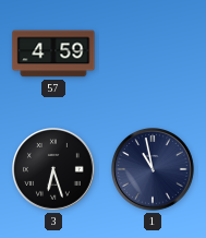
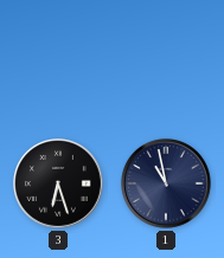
57: 4:59 -> none (53, 53)
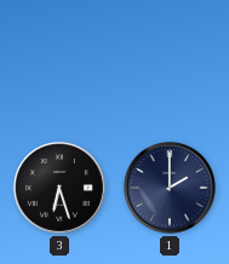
1: 10:58 -> 2:00 (171, 189)
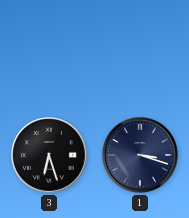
1: 2:00 -> 3:18 (141, 156)
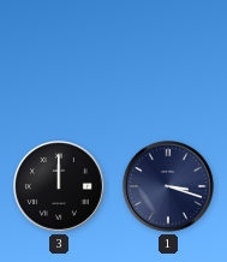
3: 6:27 -> 12:00 (60, 187)
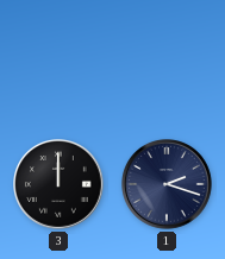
1: 3:18 -> 2:18 (168, 185)
